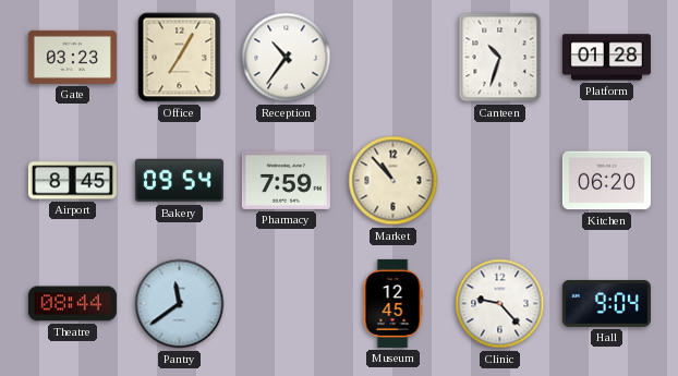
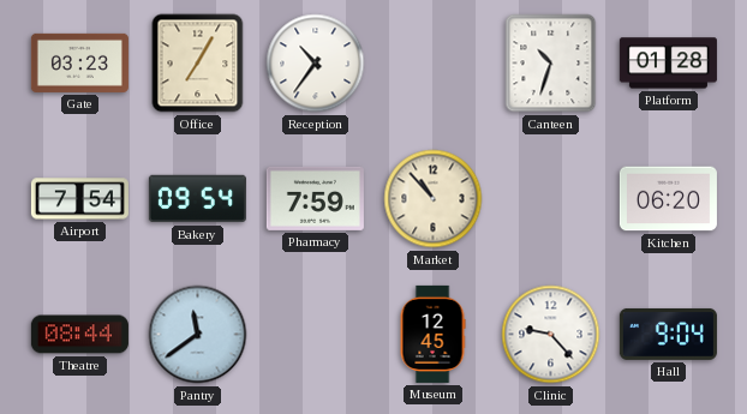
Airport: 8:45 -> 7:54 (79, 199)
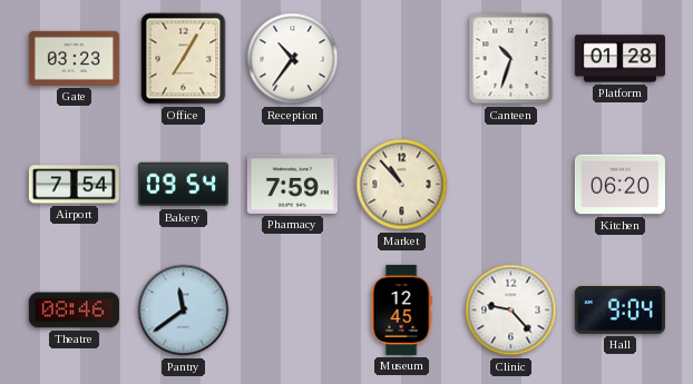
Theatre: 08:44 -> 08:46 (74, 311)
